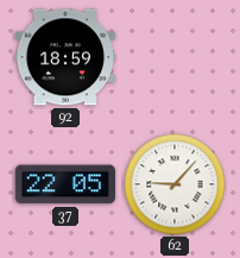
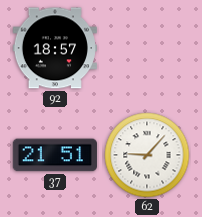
92: 18:59 -> 18:57 (55, 48)
37: 22:05 -> 21:51 (55, 155)
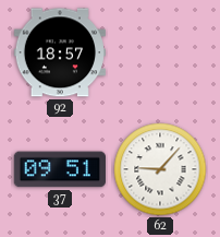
37: 21:51 -> 09:51 (60, 169)
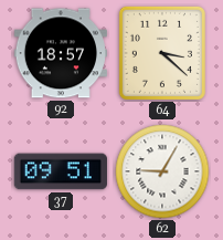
64: none -> 3:22 (162, 53)
62: 9:07 -> 9:05 (162, 171)
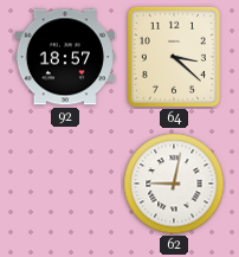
37: 09:51 -> none (61, 171)
62: 9:05 -> 9:02 (174, 184)
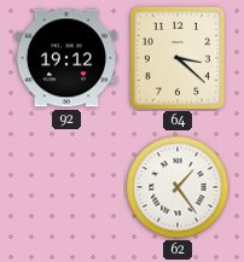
92: 18:57 -> 19:12 (66, 58)
62: 9:02 -> 1:24 (178, 187)
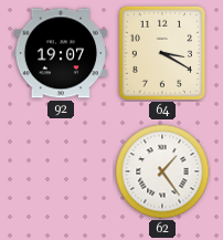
92: 19:12 -> 19:07 (61, 53)
64: 3:22 -> 3:20 (162, 53)
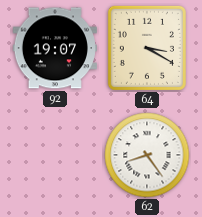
62: 1:24 -> 8:24 (147, 155)
